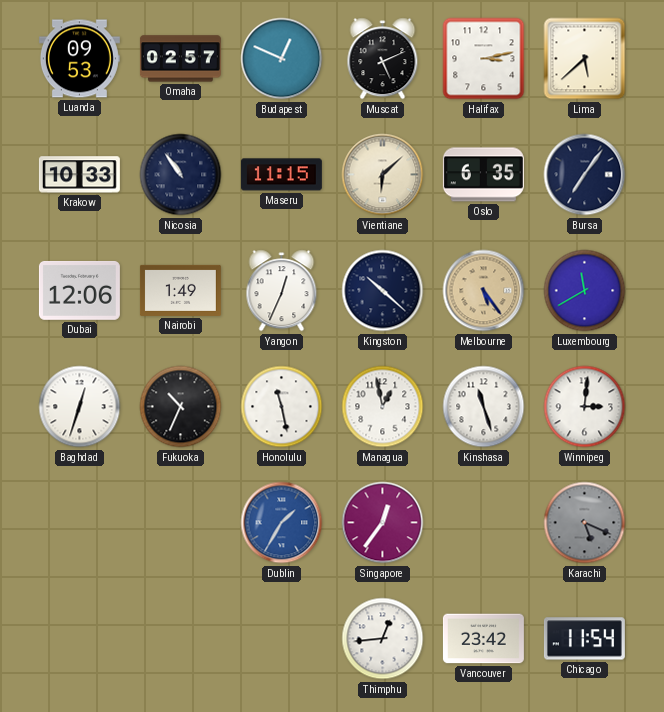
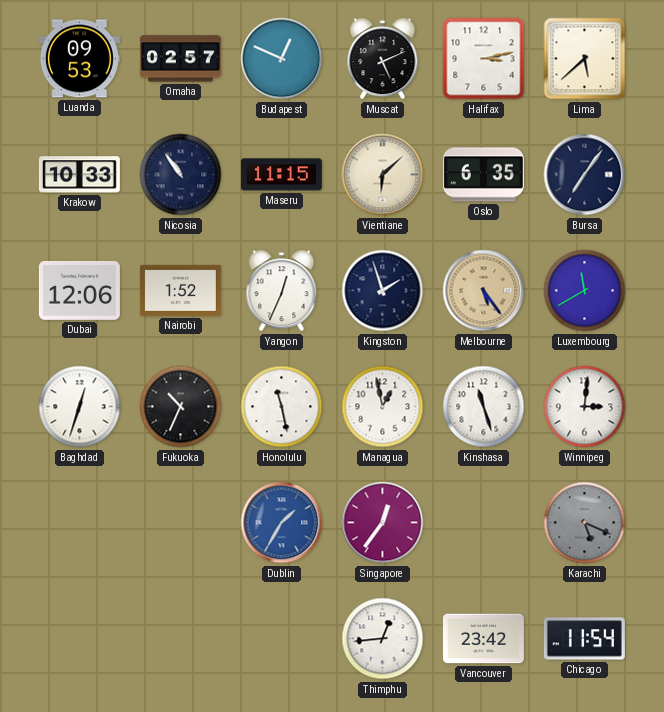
Nairobi: 1:49 -> 1:52 (180, 290)
Kingston: 10:22 -> 1:57 (383, 291)
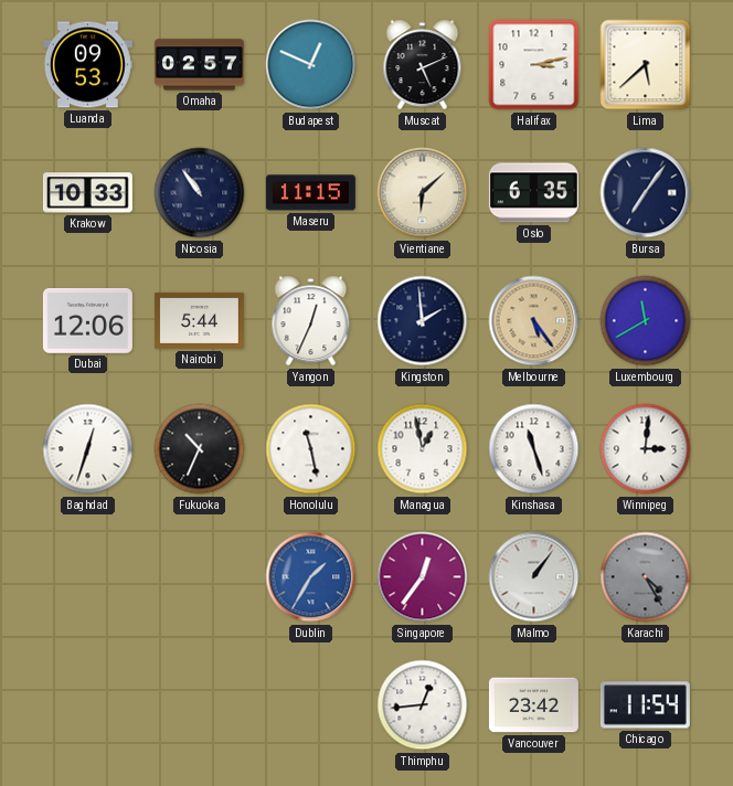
Nairobi: 1:52 -> 5:44 (199, 320)
Kingston: 1:57 -> 1:59 (423, 321)
Malmo: none -> 1:06 (534, 577)
Karachi: 5:19 -> 4:25 (646, 577)
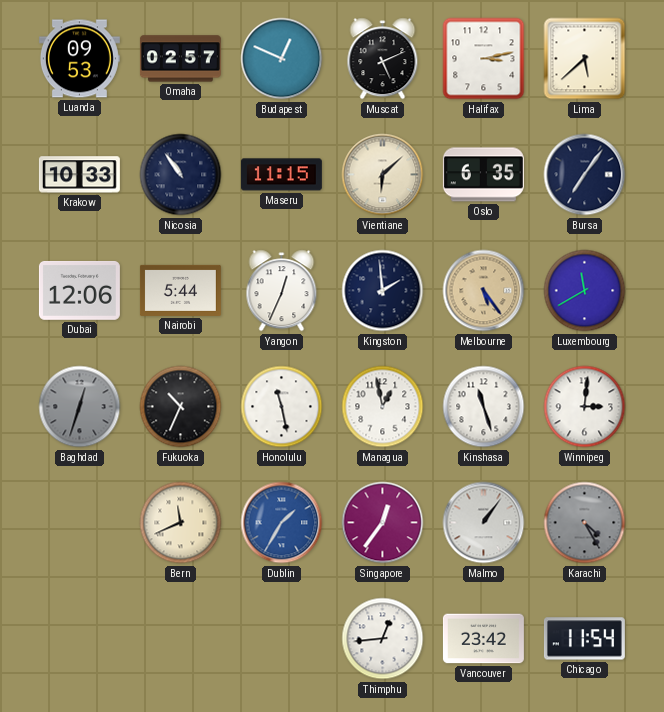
Baghdad dial: white -> grey (80, 407)
Bern: none -> 11:41 (181, 523)
